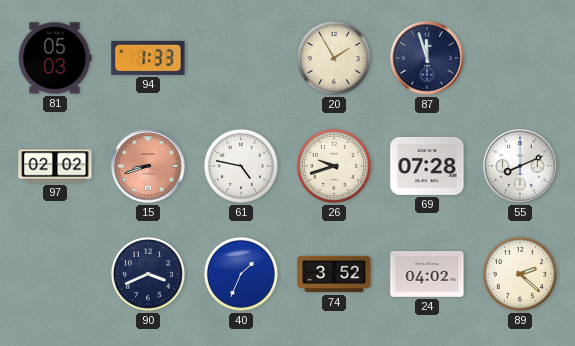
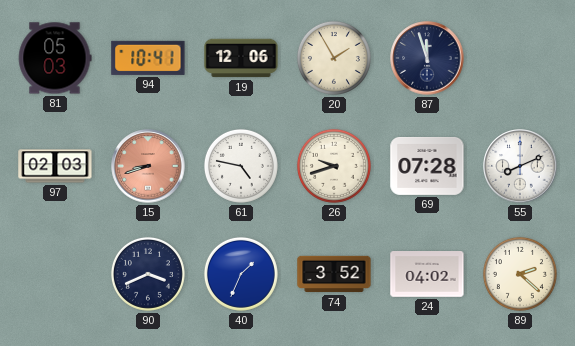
94: 1:33 -> 10:41 (148, 58)
19: none -> 12:06 (241, 58)
97: 02:02 -> 02:03 (55, 166)
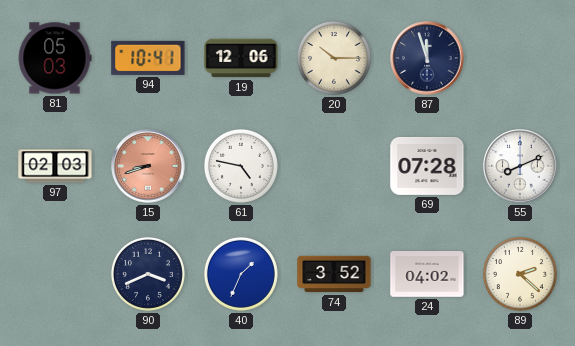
20: 1:55 -> 10:15 (334, 58)
26: 9:42 -> none (334, 166)
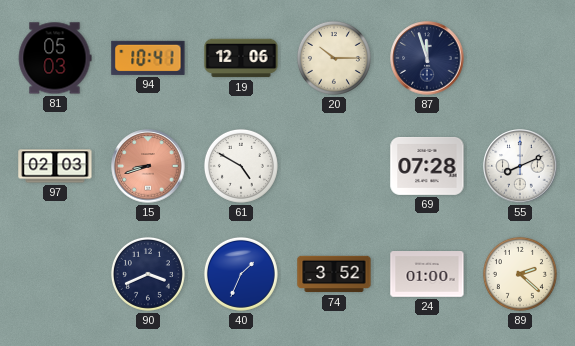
61: 4:47 -> 4:50 (241, 166)
24: 04:02 -> 01:00 (427, 274)
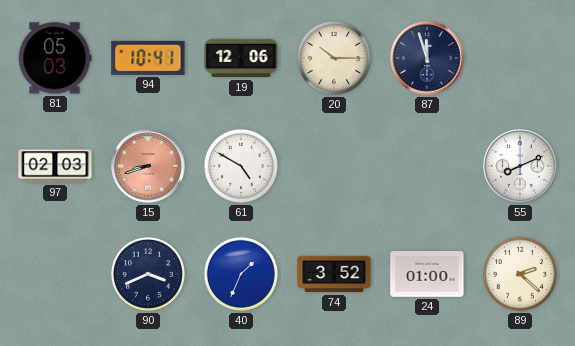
69: 07:28 -> none (427, 166)
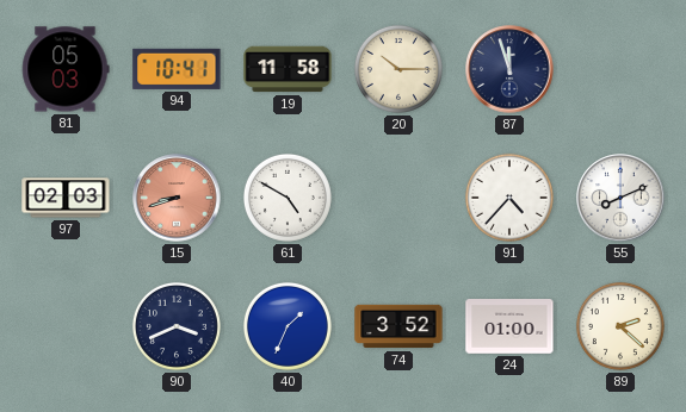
19: 12:06 -> 11:58 (288, 69)
91: none -> 4:37 (509, 198)
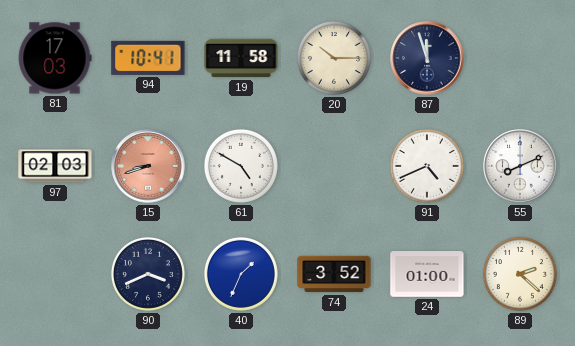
81: 05:03 -> 17:03 (55, 58)
91: 4:37 -> 4:41 (427, 166)
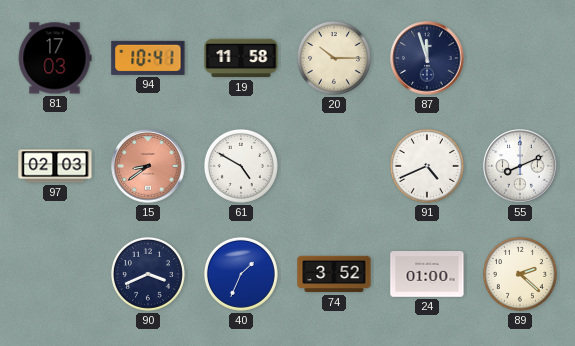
15: 8:42 -> 8:39 (148, 166)
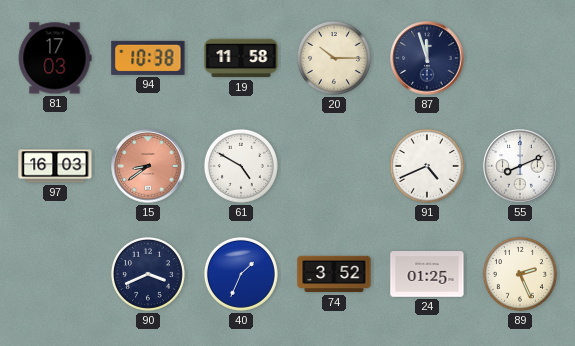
94: 10:41 -> 10:38 (148, 58)
97: 02:03 -> 16:03 (55, 166)
24: 01:00 -> 01:25 (427, 274)
89: 2:22 -> 2:26 (520, 274)
